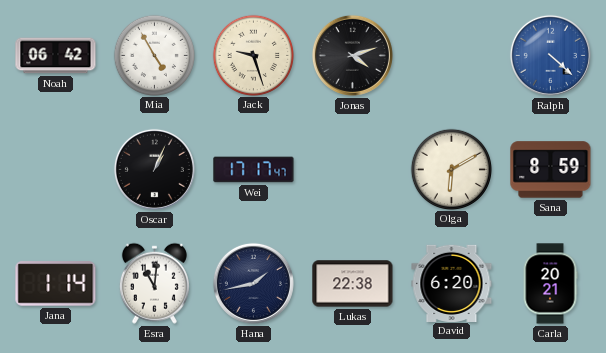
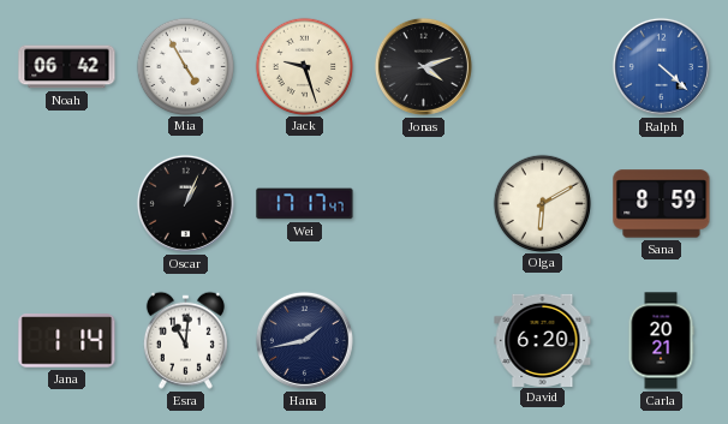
Lukas: 22:38 -> none (353, 284)
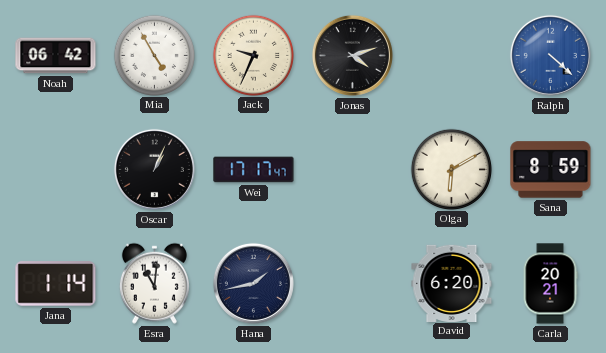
Jack: 9:27 -> 9:34 (253, 55)
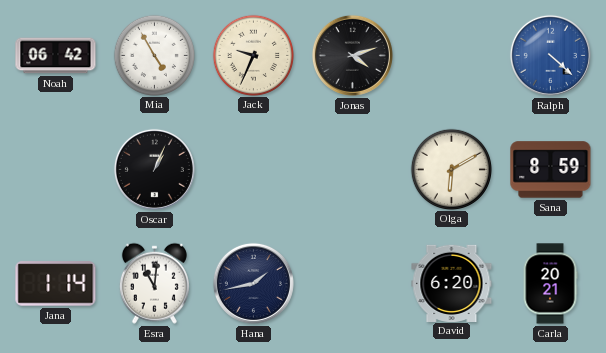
Wei: 17:17 -> none (254, 170)
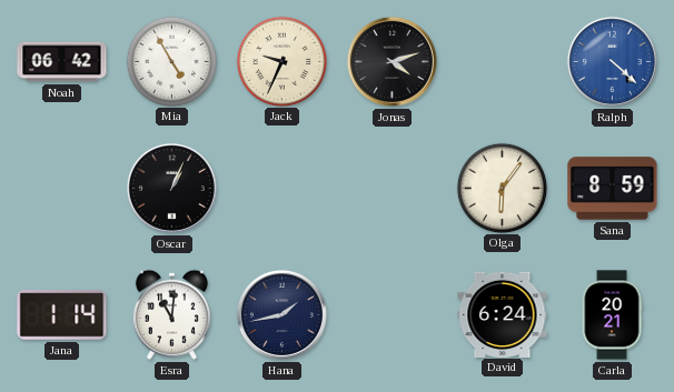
Olga: 6:10 -> 6:06 (502, 188)
David: 6:20 -> 6:24 (503, 314)
